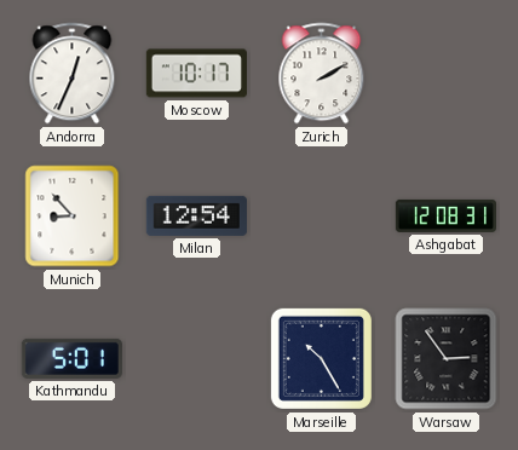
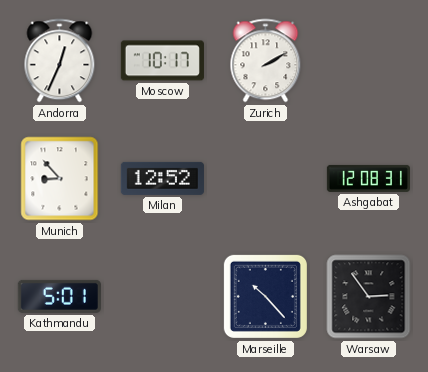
Milan: 12:54 -> 12:52 (162, 178)
Marseille: 10:25 -> 10:23 (265, 296)
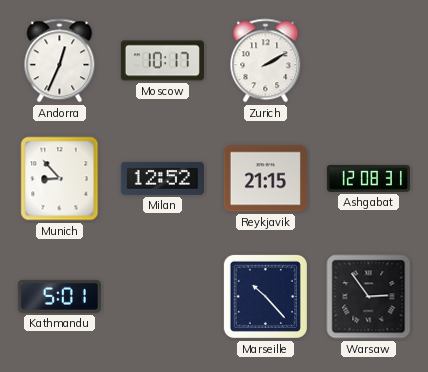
Reykjavik: none -> 21:15 (265, 179)
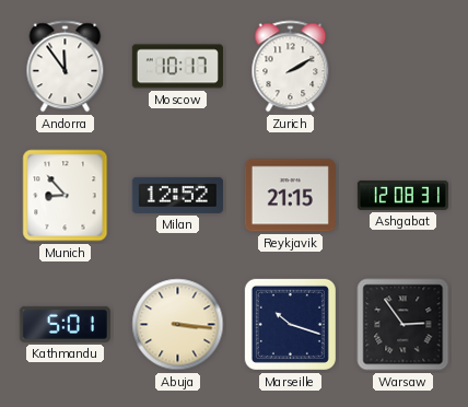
Andorra: 12:34 -> 11:54 (66, 67)
Abuja: none -> 3:16 (178, 325)
Marseille: 10:23 -> 10:18 (290, 324)
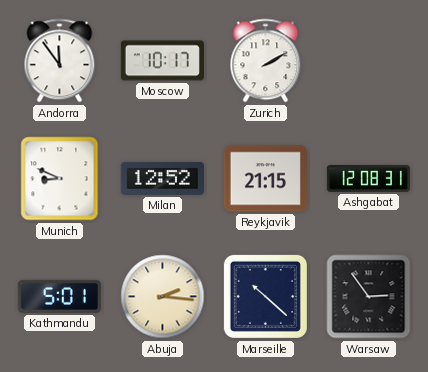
Munich: 8:53 -> 8:49 (60, 179)
Abuja: 3:16 -> 2:16 (163, 297)
Marseille: 10:18 -> 10:22 (265, 296)
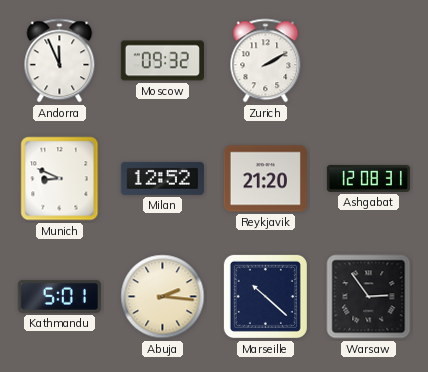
Andorra: 11:54 -> 11:56 (60, 61)
Moscow: 10:17 -> 09:32 (162, 61)
Reykjavik: 21:15 -> 21:20 (265, 179)
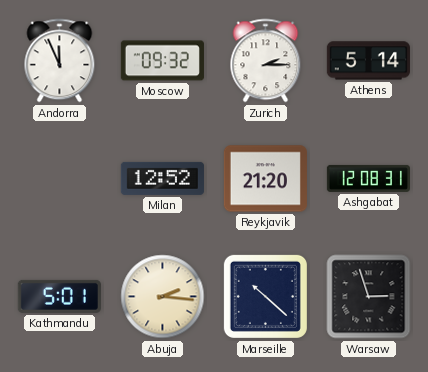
Zurich: 2:10 -> 2:15 (266, 61)
Athens: none -> 5:14 (368, 61)
Munich: 8:49 -> none (60, 179)
Warsaw: 2:54 -> 2:57 (369, 297)
